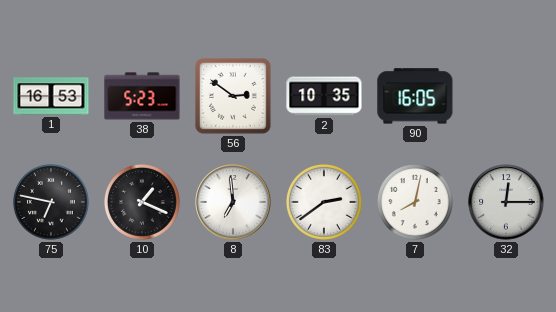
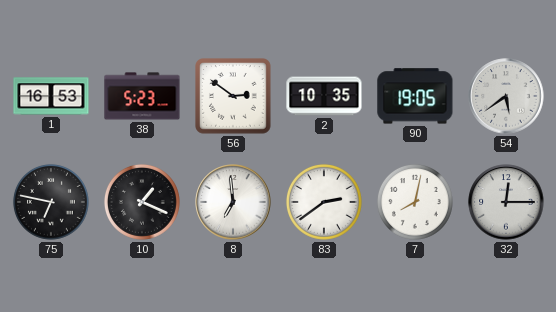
90: 16:05 -> 19:05 (415, 96)
54: none -> 5:39 (506, 96)
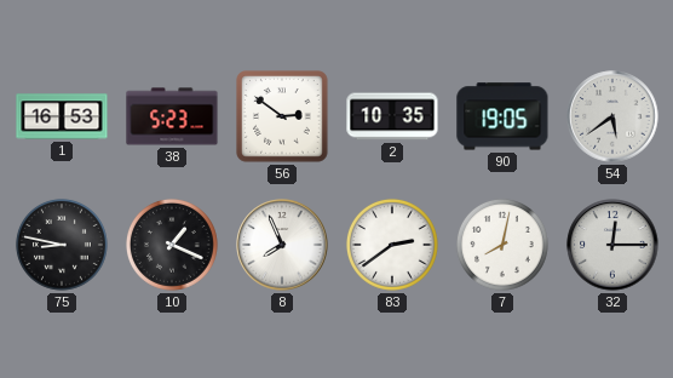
75: 6:47 -> 8:47 (62, 245)
8: 6:59 -> 7:56 (282, 245)
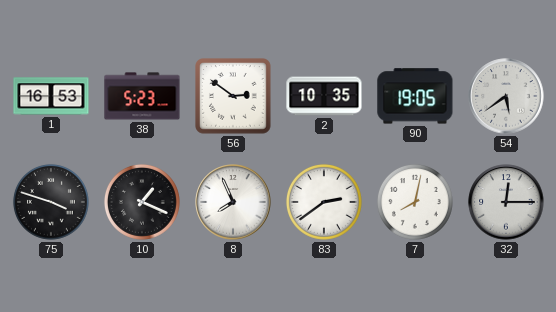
75: 8:47 -> 3:48 (51, 202)
